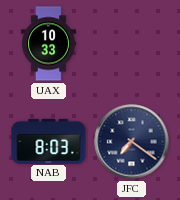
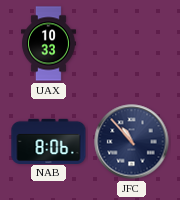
NAB: 8:03 -> 8:06 (49, 141)
JFC: 7:21 -> 10:53 (132, 142)
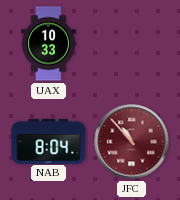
NAB: 8:06 -> 8:04 (49, 141)
JFC dial: navy -> burgundy (132, 142)
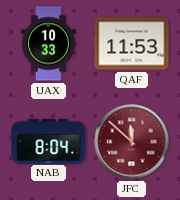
QAF: none -> 11:53 (132, 44)
JFC: 10:53 -> 11:52 (132, 142)
